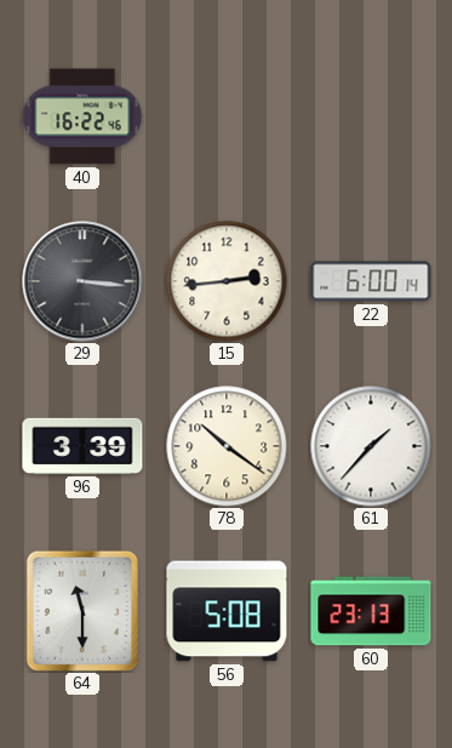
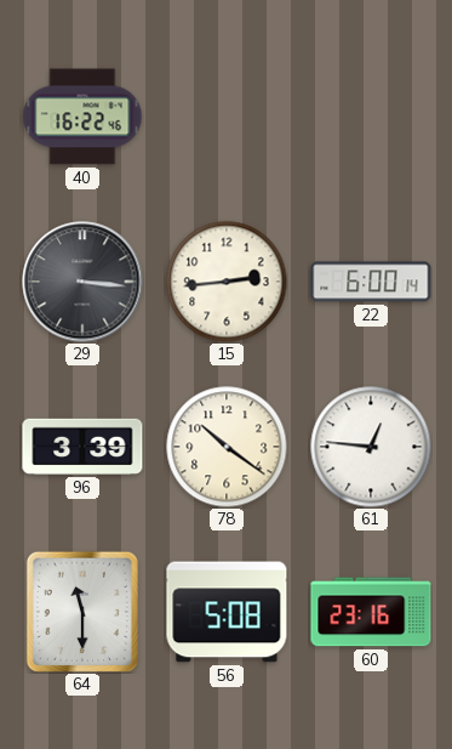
61: 1:37 -> 12:46 (371, 447)
60: 23:13 -> 23:16 (371, 612)
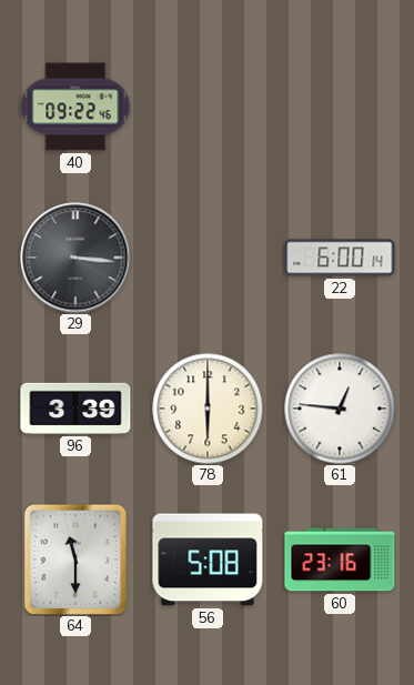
40: 16:22 -> 09:22 (75, 107)
15: 2:44 -> none (227, 282)
78: 10:21 -> 6:00 (208, 409)
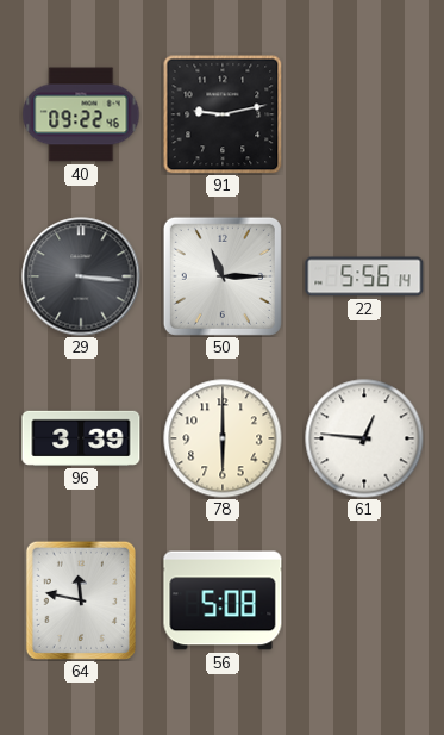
91: none -> 9:13 (223, 114)
50: none -> 11:15 (223, 276)
22: 6:00 -> 5:56 (364, 276)
64: 11:30 -> 11:47 (81, 599)
60: 23:16 -> none (340, 560)
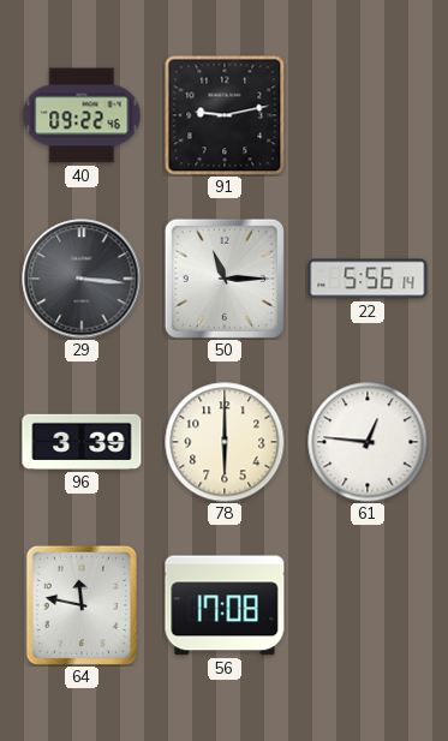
56: 5:08 -> 17:08 (225, 605)
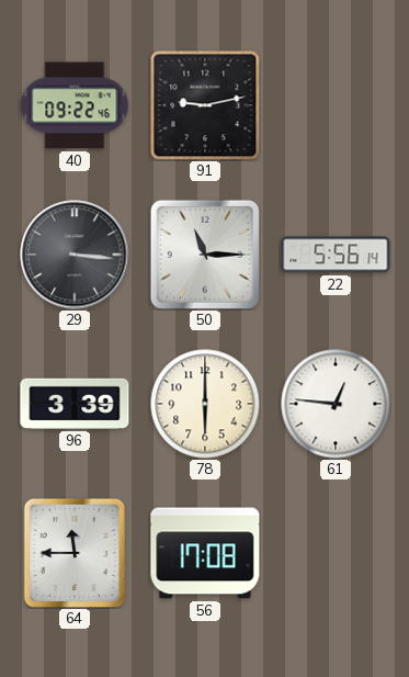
64: 11:47 -> 11:45 (75, 552)
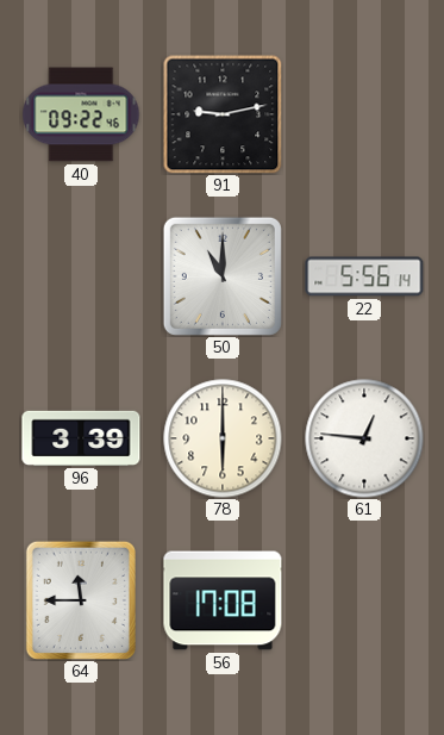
29: 3:16 -> none (75, 255)
50: 11:15 -> 11:00 (223, 276)
